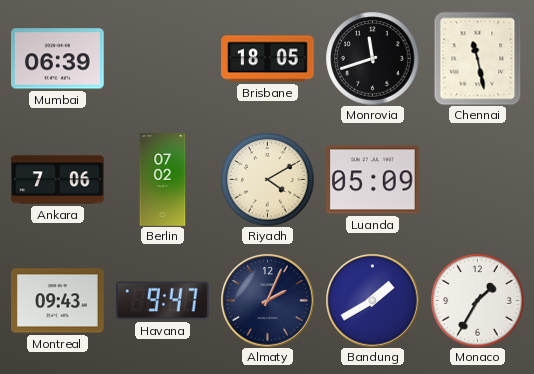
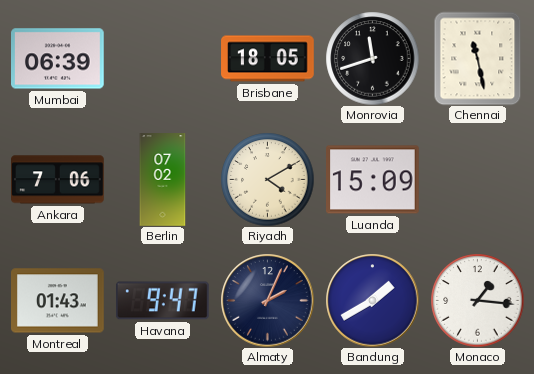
Luanda: 05:09 -> 15:09 (373, 180)
Montreal: 09:43 -> 01:43 (58, 301)
Monaco: 1:35 -> 1:16 (477, 300)
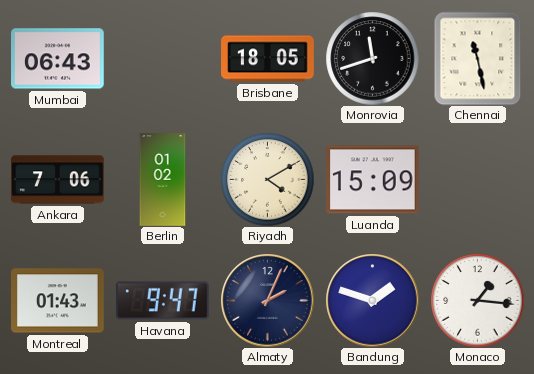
Mumbai: 06:39 -> 06:43 (58, 59)
Berlin: 07:02 -> 01:02 (163, 180)
Bandung: 1:40 -> 1:48 (372, 300)
